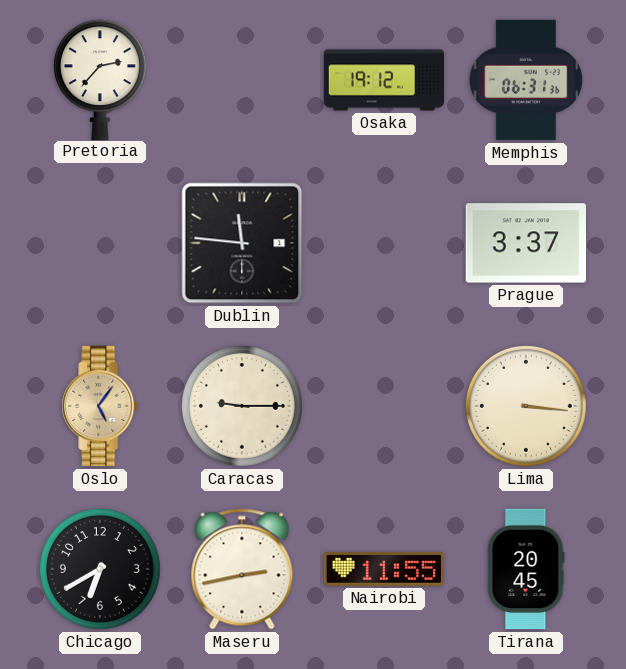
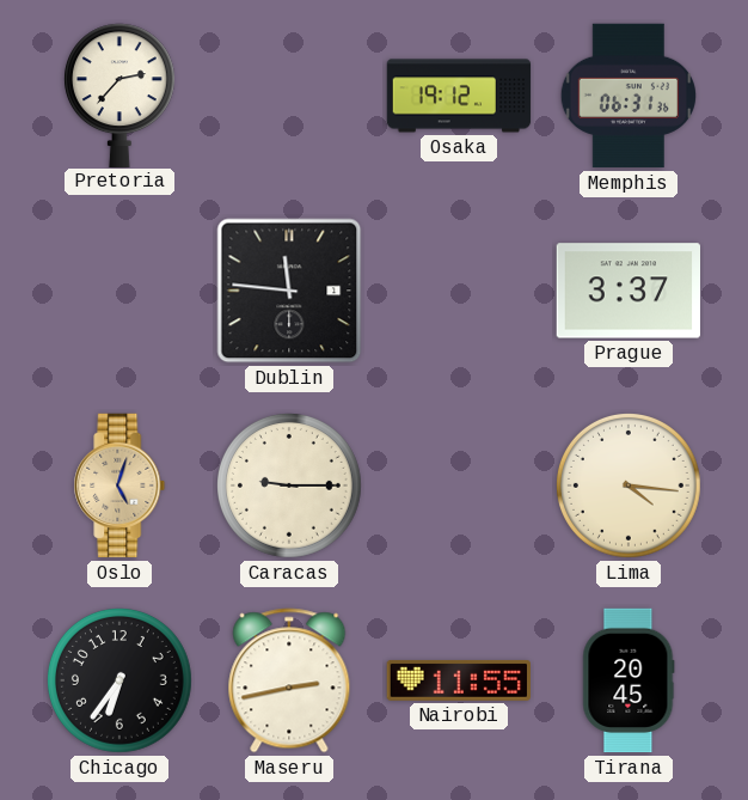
Oslo: 5:06 -> 5:03 (119, 486)
Lima: 3:16 -> 4:16 (630, 487)
Chicago: 6:40 -> 6:36 (121, 682)
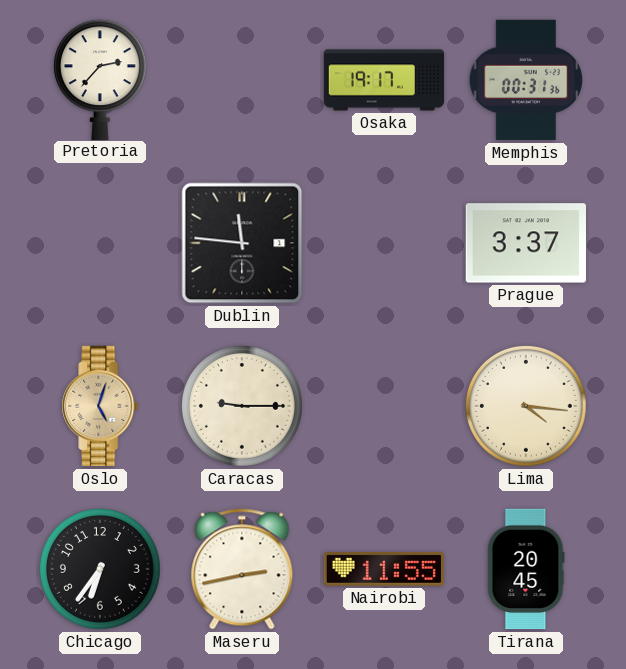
Osaka: 19:12 -> 19:17 (384, 80)
Memphis: 06:31 -> 00:31 (525, 80)
